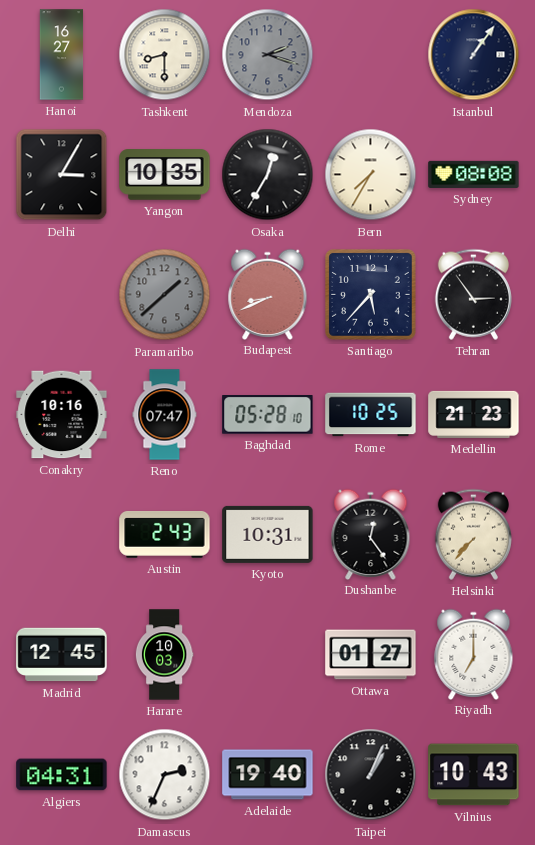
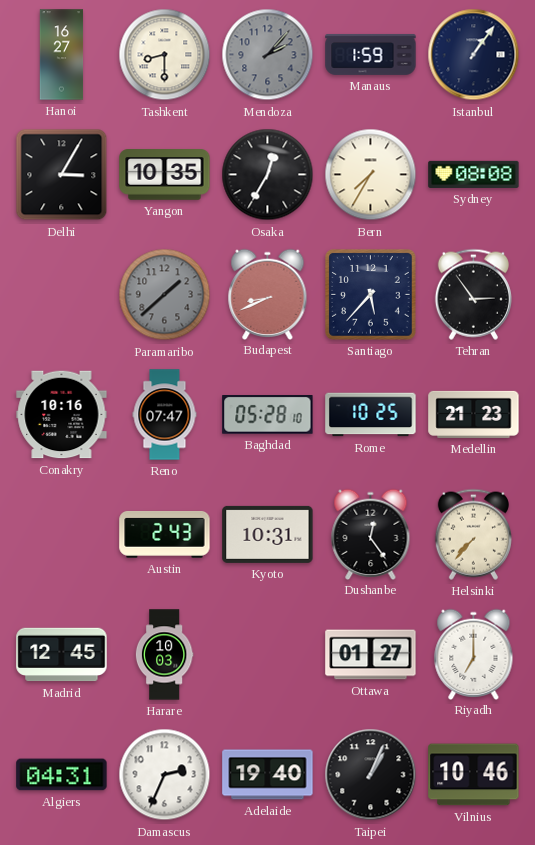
Mendoza: 2:18 -> 2:07 (268, 55)
Manaus: none -> 1:59 (371, 54)
Vilnius: 10:43 -> 10:46 (474, 775)
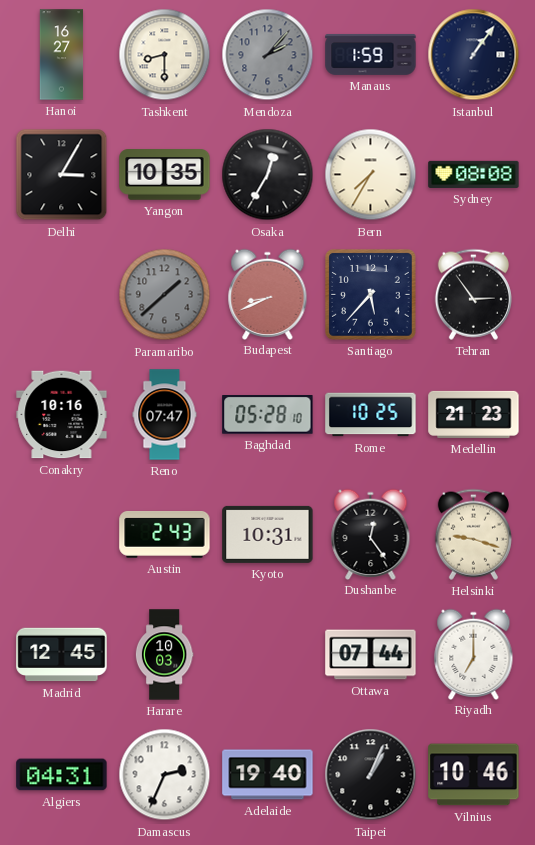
Helsinki: 7:37 -> 9:18 (473, 534)
Ottawa: 01:27 -> 07:44 (371, 655)
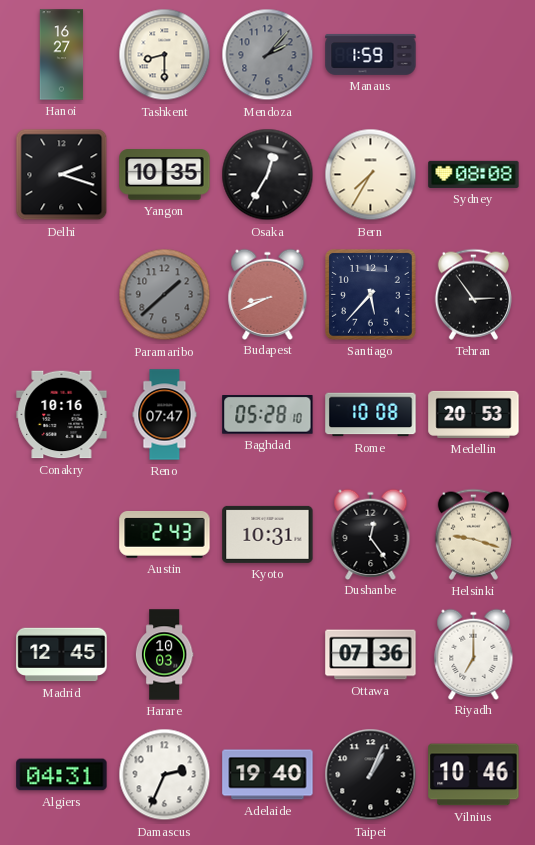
Istanbul: 1:06 -> none (474, 55)
Delhi: 3:05 -> 2:18 (62, 175)
Rome: 10:25 -> 10:08 (371, 415)
Medellin: 21:23 -> 20:53 (474, 414)
Ottawa: 07:44 -> 07:36 (371, 655)
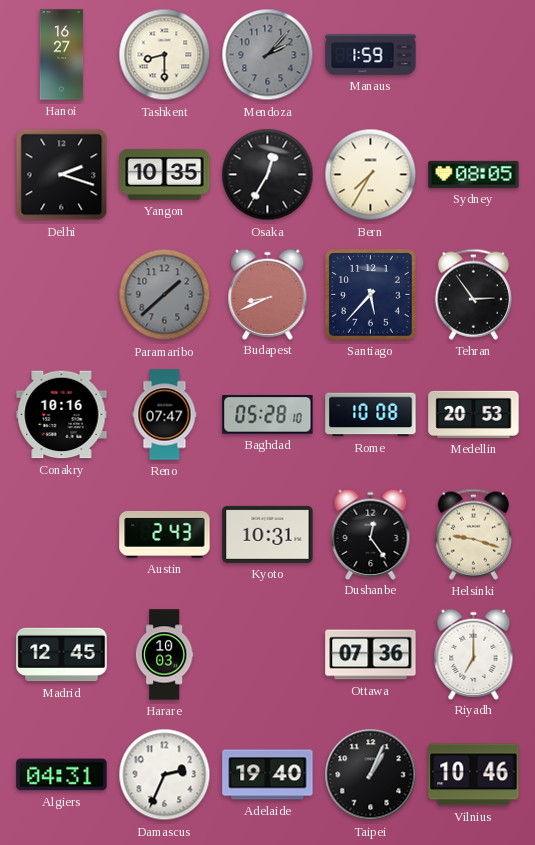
Sydney: 08:08 -> 08:05 (474, 174)
